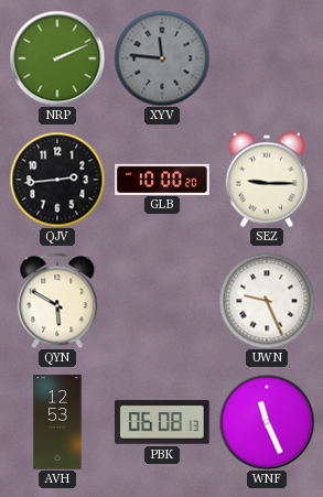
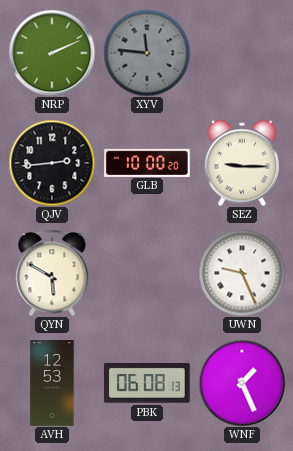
WNF: 11:26 -> 1:26 (242, 383)
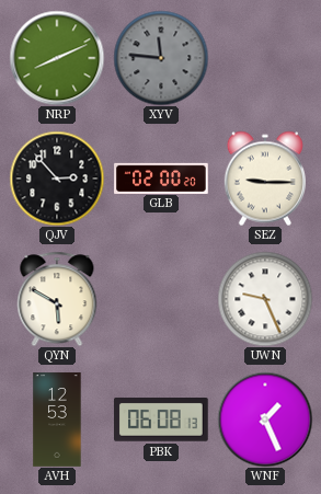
NRP: 2:11 -> 8:11 (57, 58)
QJV: 2:44 -> 2:53 (57, 179)
GLB: 10:00 -> 02:00 (161, 177)
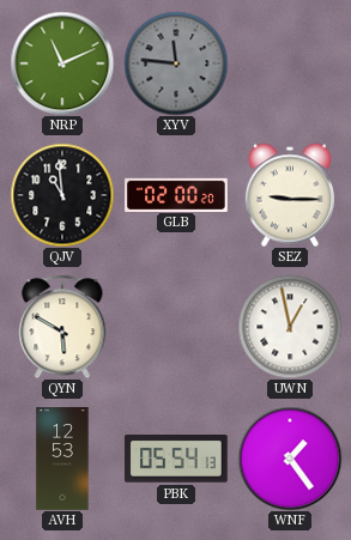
NRP: 8:11 -> 11:11 (62, 63)
QJV: 2:53 -> 10:59 (62, 195)
UWN: 9:26 -> 12:58 (290, 327)
PBK: 06:08 -> 05:54 (177, 460)
WNF: 1:26 -> 1:24 (290, 459)
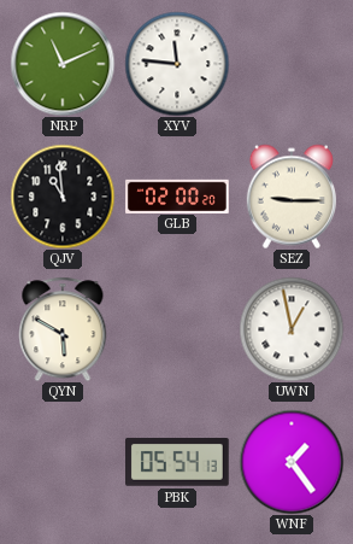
XYV dial: grey -> white (177, 64)
AVH: 12:53 -> none (62, 459)
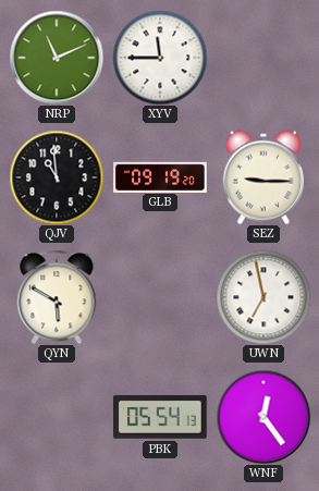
XYV: 11:46 -> 11:45 (160, 58)
GLB: 02:00 -> 09:19 (160, 176)
UWN: 12:58 -> 6:58 (263, 297)
WNF: 1:24 -> 12:24 (263, 417)
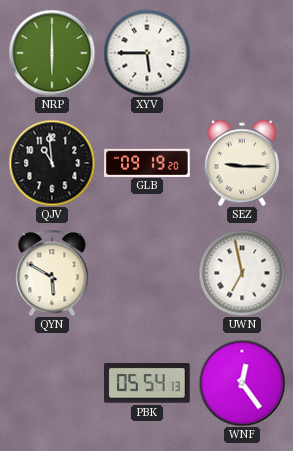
NRP: 11:11 -> 6:00 (52, 53)
XYV: 11:45 -> 5:45 (147, 53)
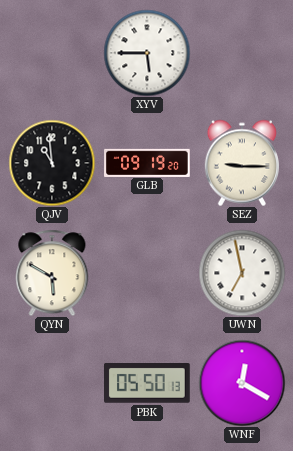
NRP: 6:00 -> none (52, 53)
PBK: 05:54 -> 05:50 (148, 384)
WNF: 12:24 -> 12:20 (242, 383)
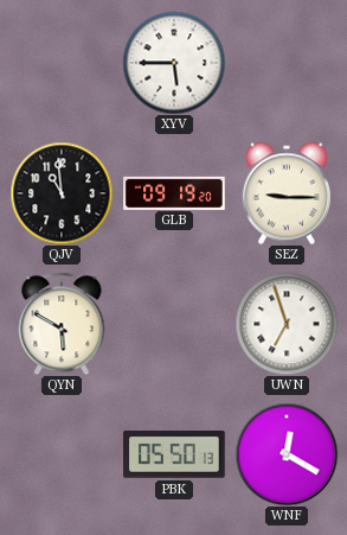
UWN: 6:58 -> 6:57 (287, 324)
